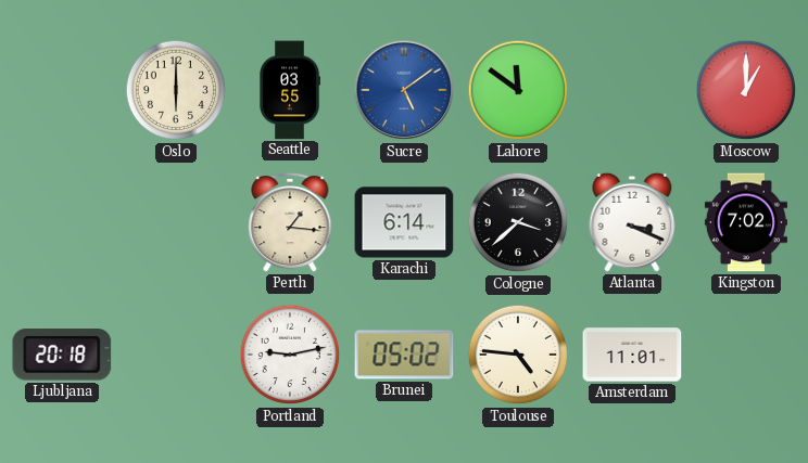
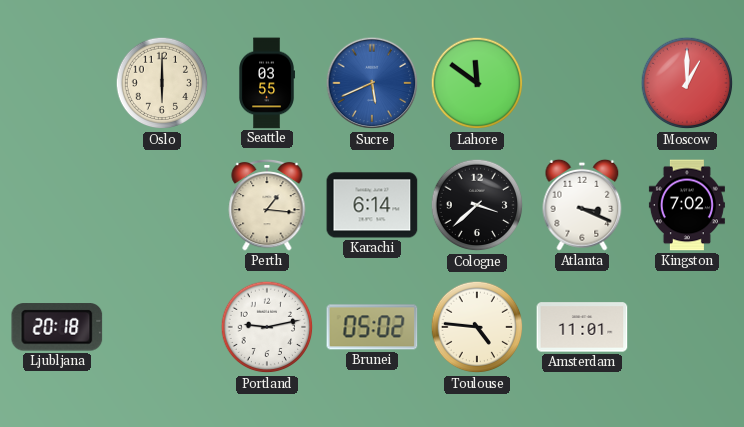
Sucre: 5:09 -> 5:41 (372, 83)
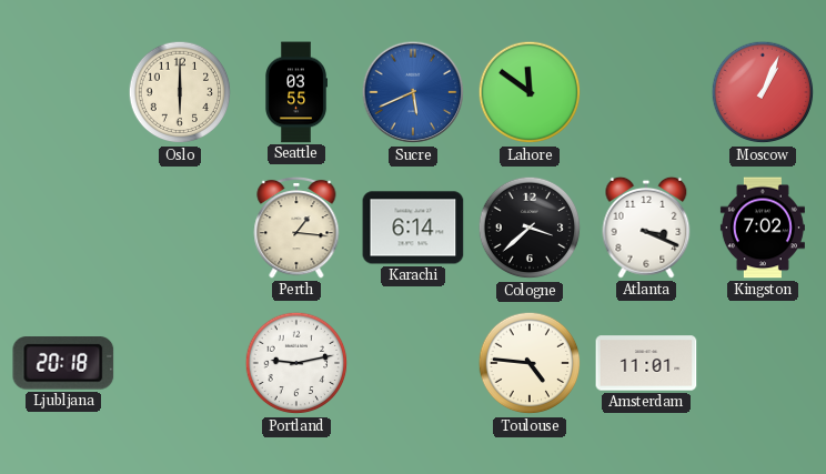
Moscow: 1:00 -> 1:04 (763, 92)
Brunei: 05:02 -> none (372, 327)
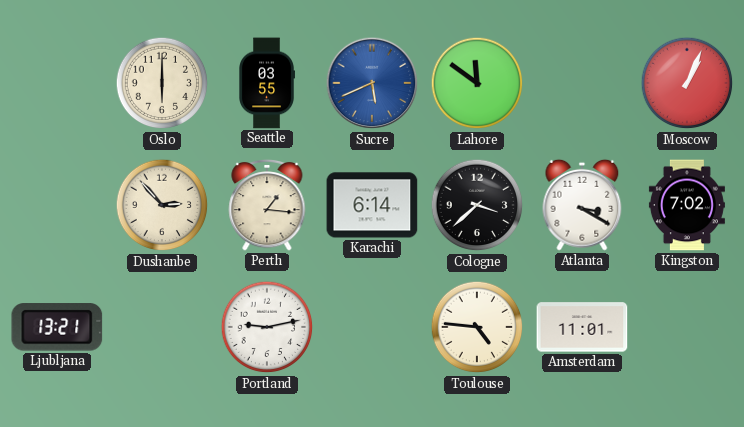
Dushanbe: none -> 2:53 (162, 205)
Atlanta: 3:19 -> 3:20 (582, 205)
Ljubljana: 20:18 -> 13:21 (57, 327)
